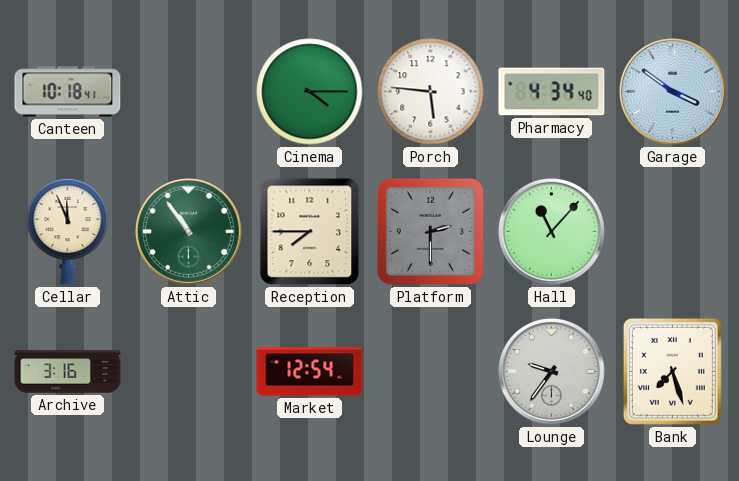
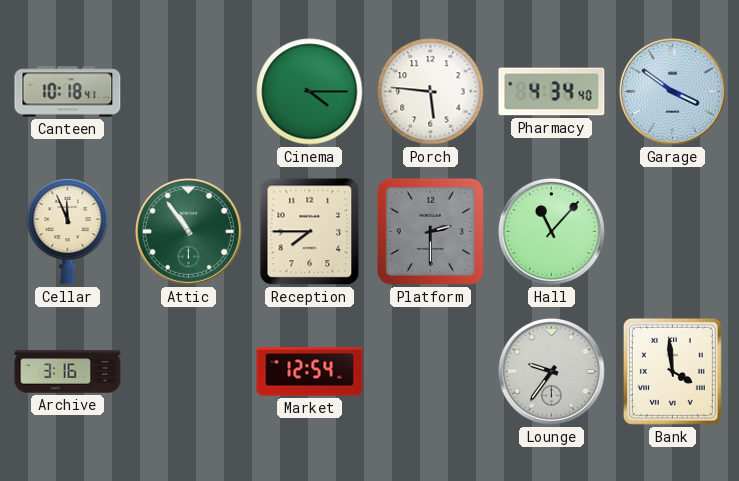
Bank: 7:27 -> 3:59 (672, 371)
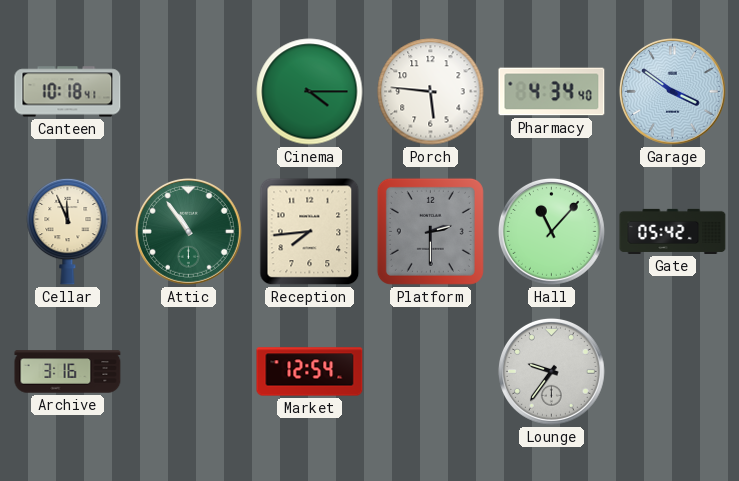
Reception: 7:45 -> 7:44 (310, 232)
Gate: none -> 05:42 (673, 231)
Bank: 3:59 -> none (672, 371)
